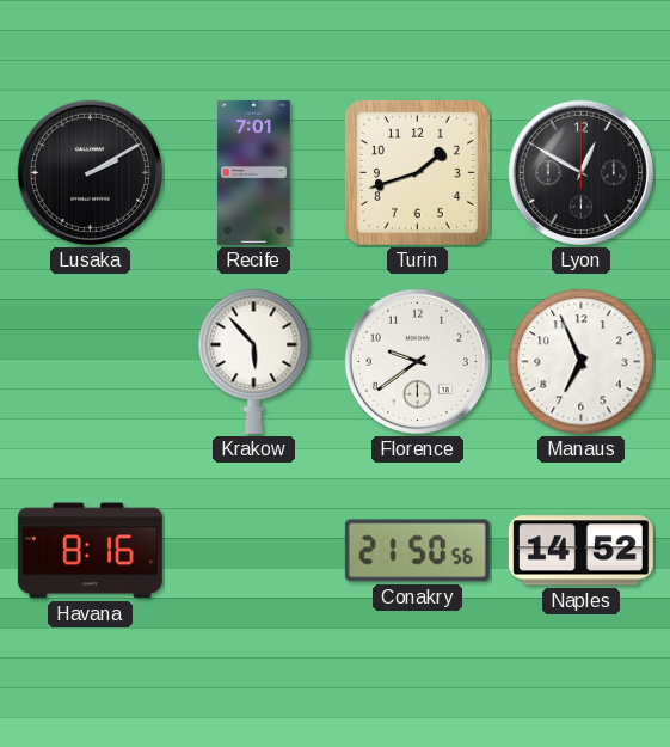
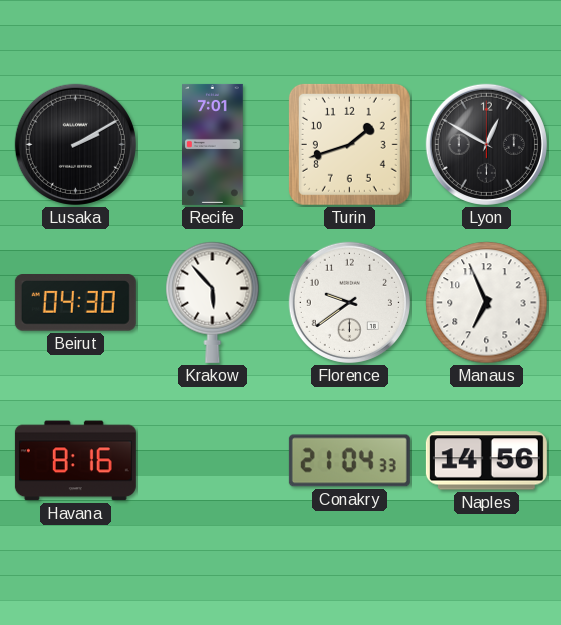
Beirut: none -> 04:30 (75, 303)
Conakry: 21:50 -> 21:04 (349, 461)
Naples: 14:52 -> 14:56 (486, 461)
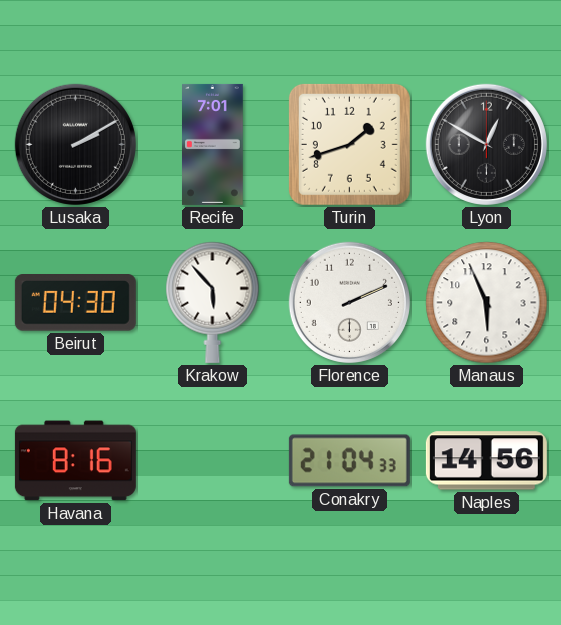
Florence: 9:39 -> 2:11 (349, 302)
Manaus: 6:56 -> 5:56 (487, 303)
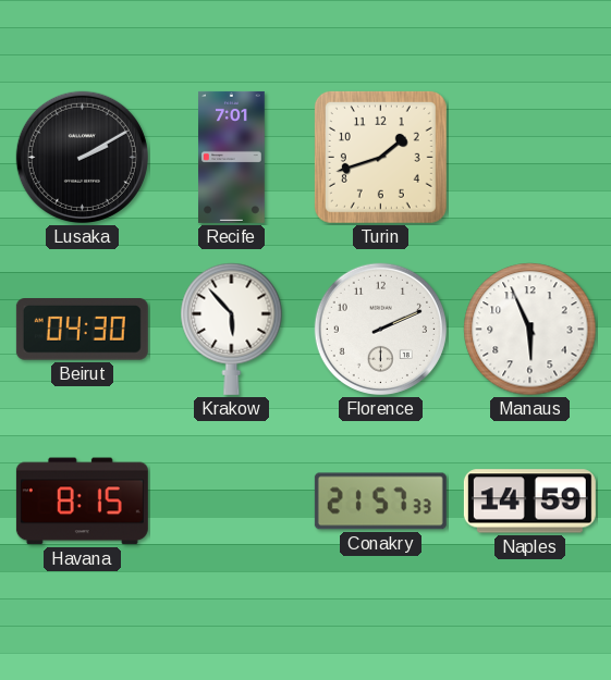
Lyon: 12:50 -> none (486, 144)
Havana: 8:16 -> 8:15 (82, 502)
Conakry: 21:04 -> 21:57 (380, 502)
Naples: 14:56 -> 14:59 (529, 502)
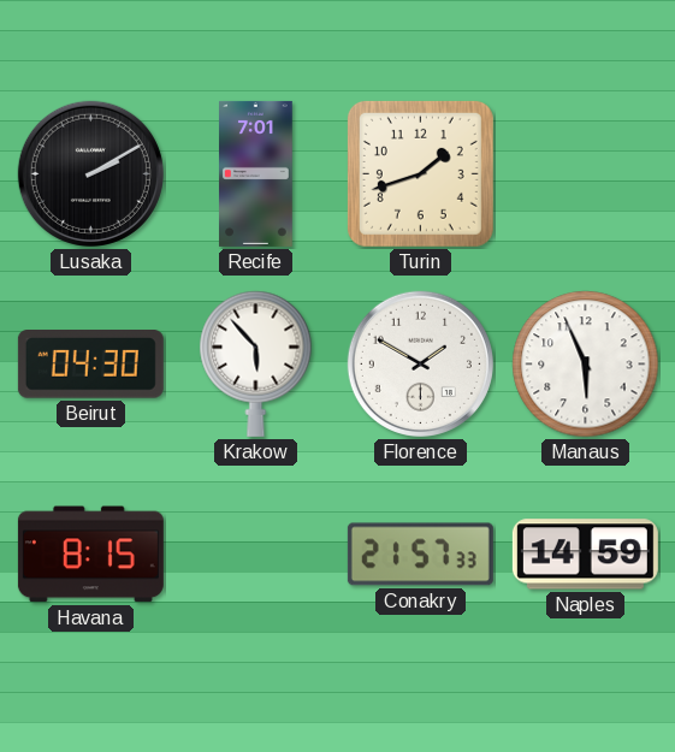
Florence: 2:11 -> 1:50 (420, 363)
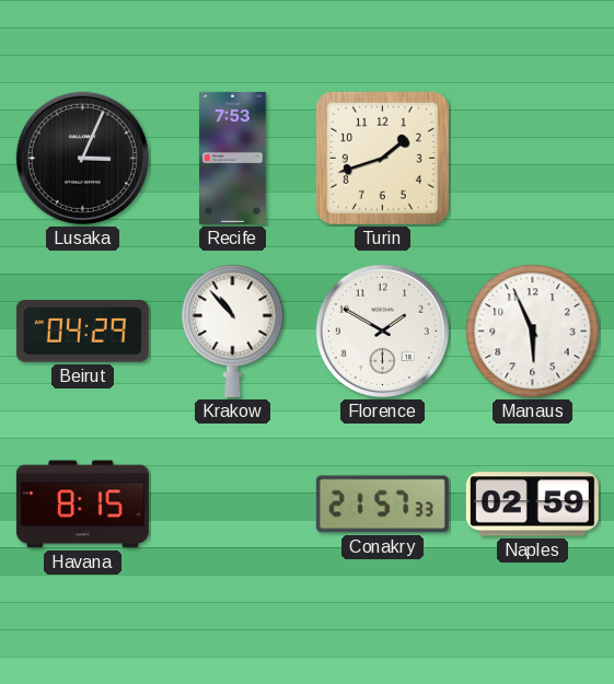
Lusaka: 2:10 -> 3:04 (82, 158)
Recife: 7:01 -> 7:53 (233, 158)
Beirut: 04:30 -> 04:29 (82, 332)
Krakow: 5:53 -> 10:53 (233, 331)
Naples: 14:59 -> 02:59 (532, 505)
